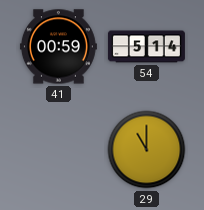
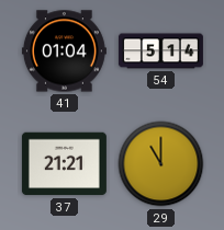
41: 00:59 -> 01:04 (64, 51)
37: none -> 21:21 (64, 164)
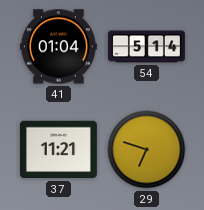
37: 21:21 -> 11:21 (58, 150)
29: 11:00 -> 6:48 (147, 150)
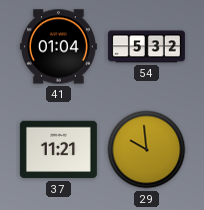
54: 5:14 -> 5:32 (146, 47)
29: 6:48 -> 9:59 (147, 150)
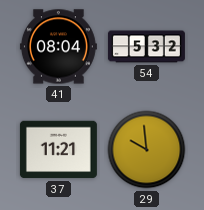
41: 01:04 -> 08:04 (58, 47)
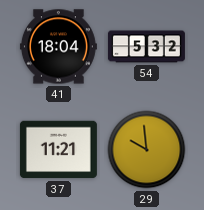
41: 08:04 -> 18:04 (58, 47)
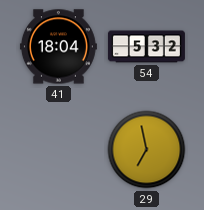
37: 11:21 -> none (58, 150)
29: 9:59 -> 6:58 (147, 150)
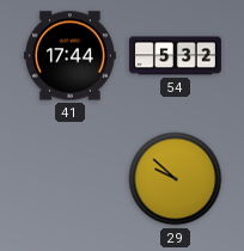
41: 18:04 -> 17:44 (69, 56)
29: 6:58 -> 9:52 (176, 179)
